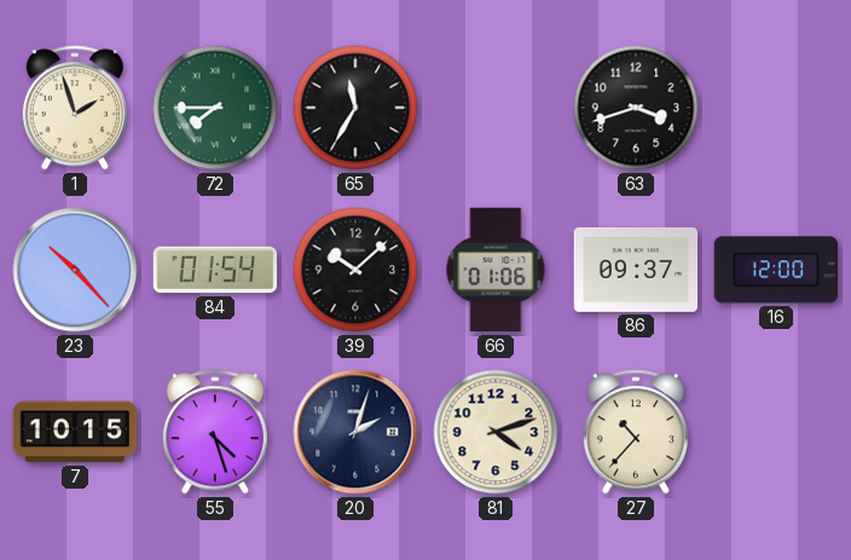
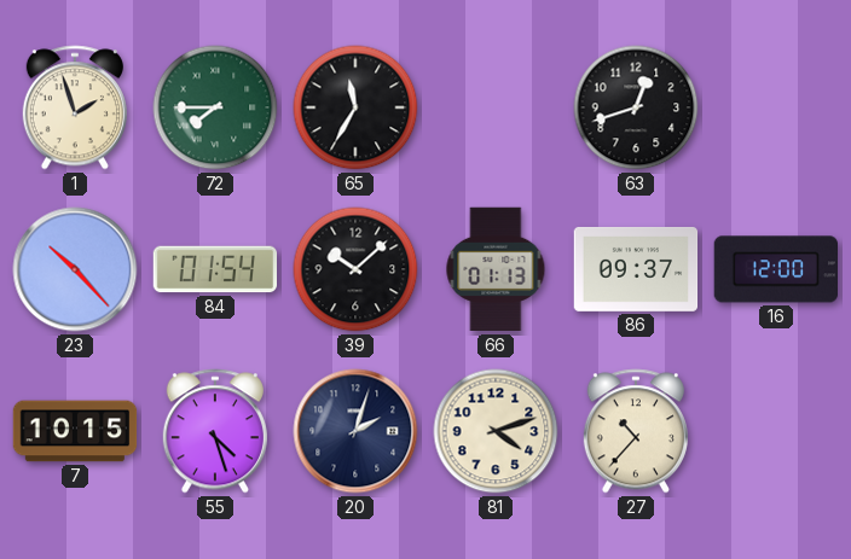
63: 3:42 -> 12:42 (636, 107)
66: 01:06 -> 01:13 (496, 269)
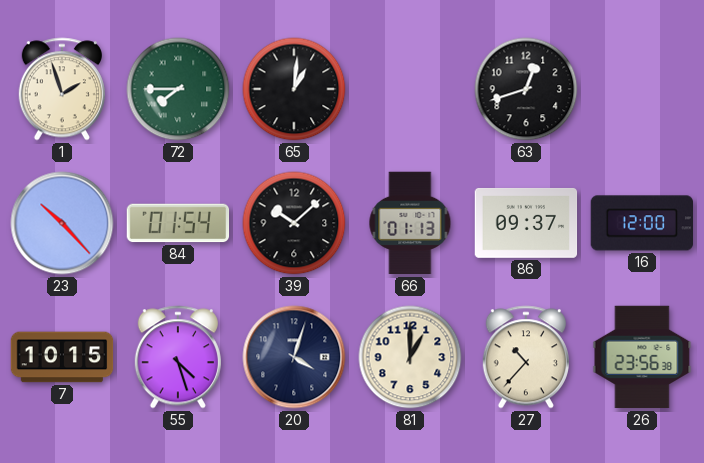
65: 11:35 -> 1:01 (294, 89)
20: 2:03 -> 4:03 (294, 357)
81: 4:12 -> 1:00 (410, 357)
26: none -> 23:56 (642, 357)
